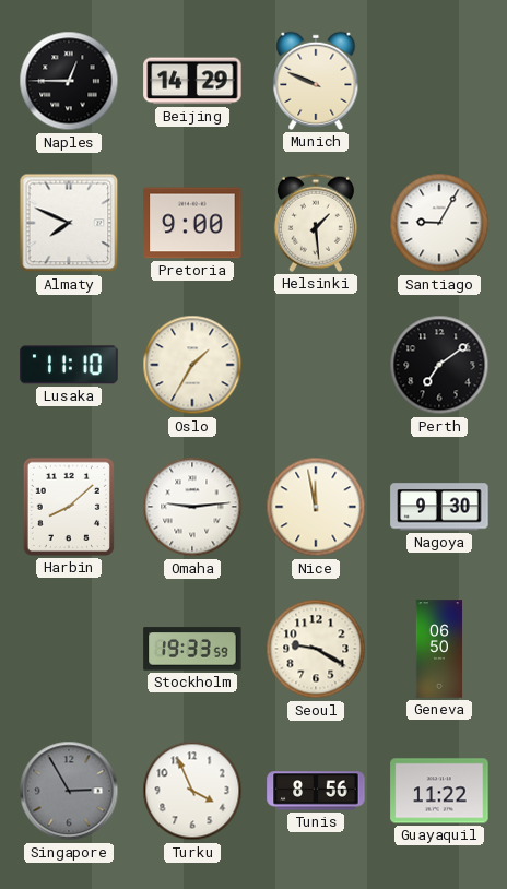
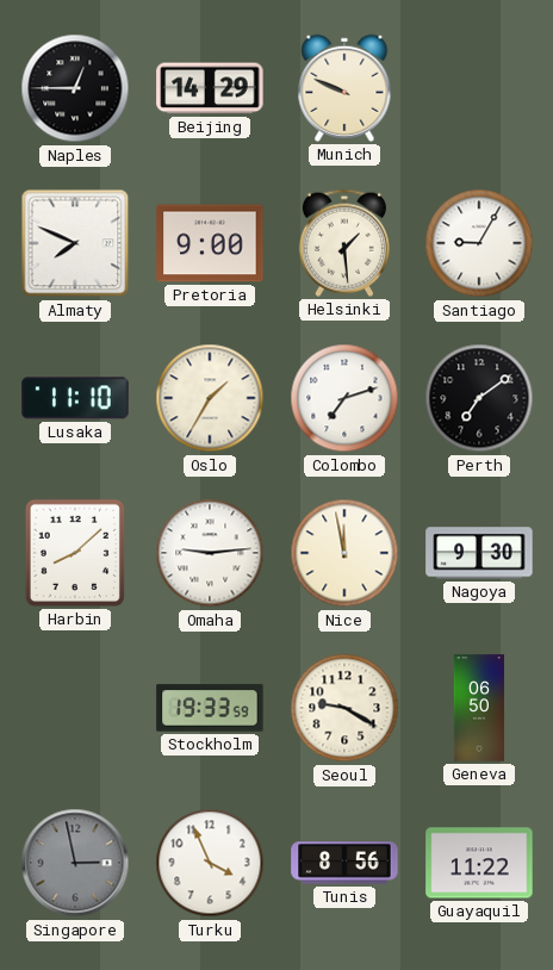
Colombo: none -> 7:12 (344, 398)
Singapore: 2:55 -> 2:58 (75, 863)
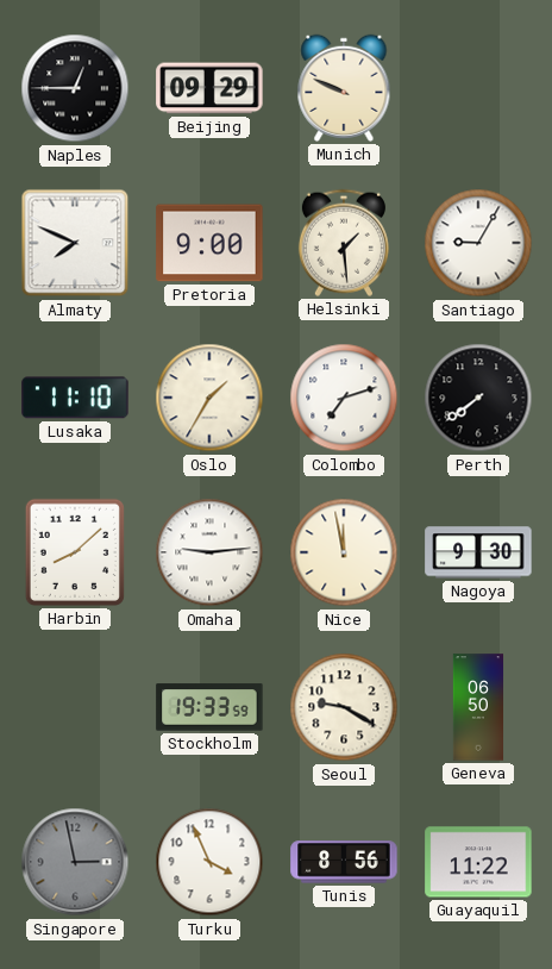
Beijing: 14:29 -> 09:29 (209, 88)
Perth: 7:09 -> 7:39 (478, 398)
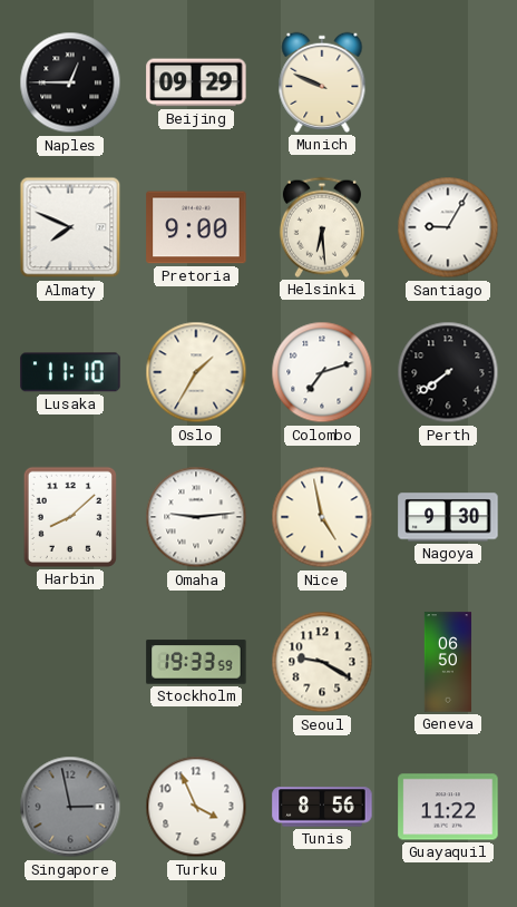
Helsinki: 1:29 -> 6:29 (322, 227)
Nice: 11:58 -> 4:58 (322, 517)
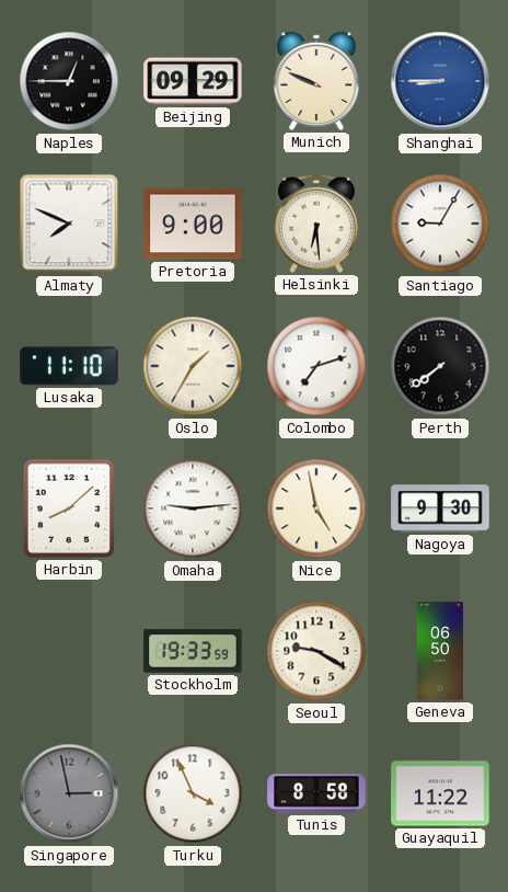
Shanghai: none -> 8:45 (440, 81)
Tunis: 8:56 -> 8:58 (316, 793)
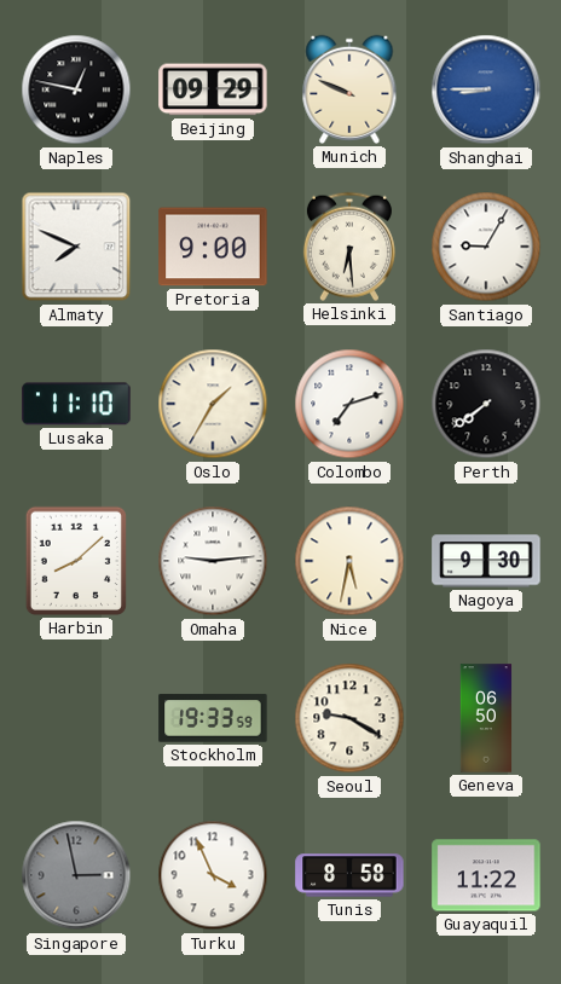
Naples: 12:45 -> 12:47 (76, 89)
Nice: 4:58 -> 5:32 (349, 561)
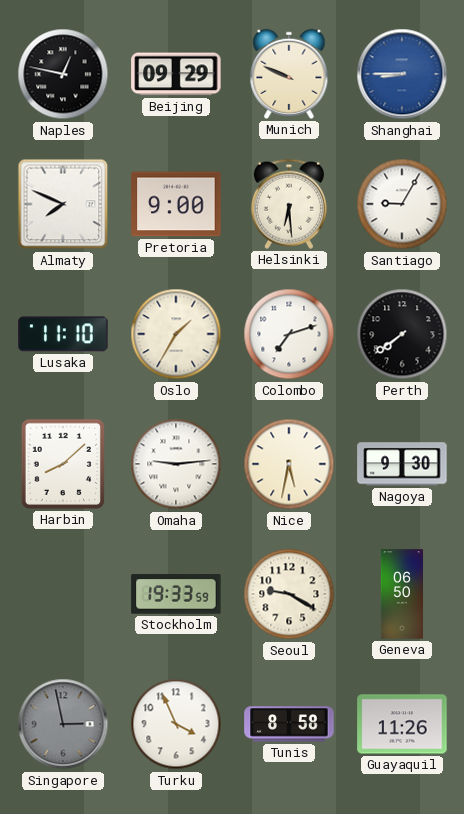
Guayaquil: 11:22 -> 11:26 (402, 724)
